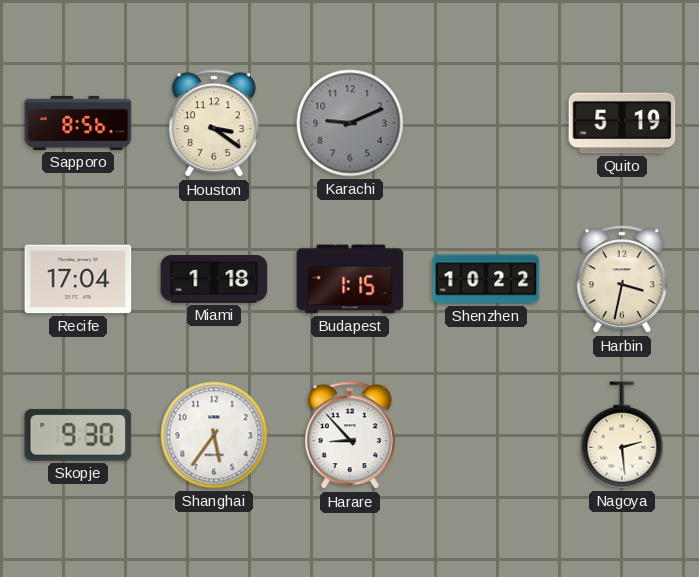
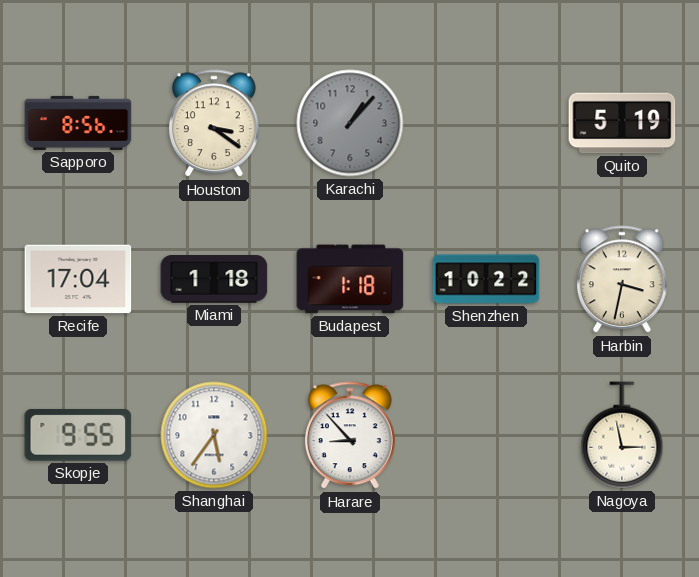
Karachi: 9:11 -> 1:07 (350, 123)
Budapest: 1:15 -> 1:18 (350, 279)
Skopje: 9:30 -> 9:55 (78, 435)
Nagoya: 2:29 -> 2:58 (622, 435)
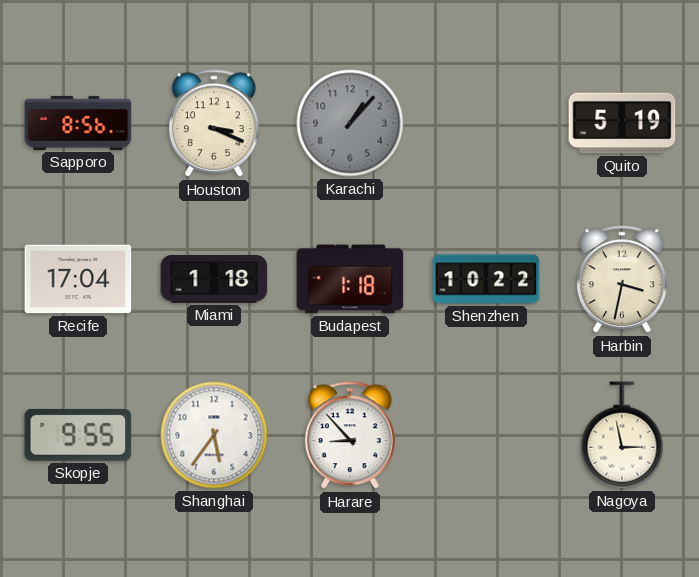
Houston: 3:21 -> 3:19 (214, 124)
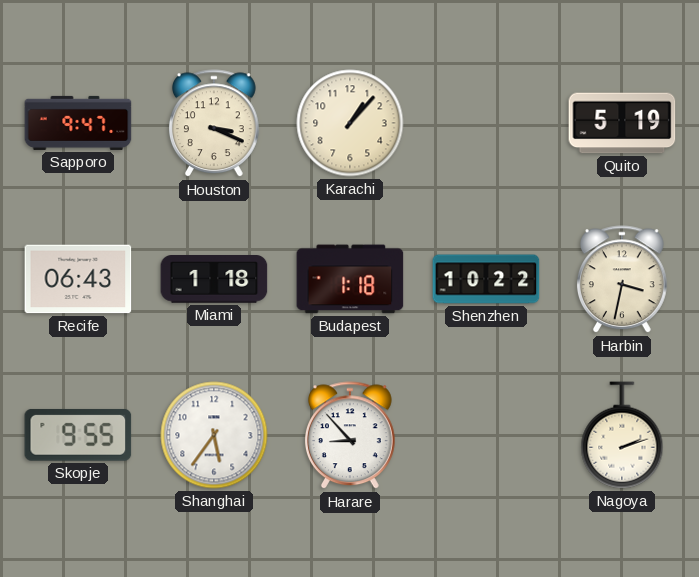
Sapporo: 8:56 -> 9:47 (78, 123)
Karachi dial: grey -> cream (350, 123)
Recife: 17:04 -> 06:43 (78, 279)
Nagoya: 2:58 -> 2:12 (622, 435)
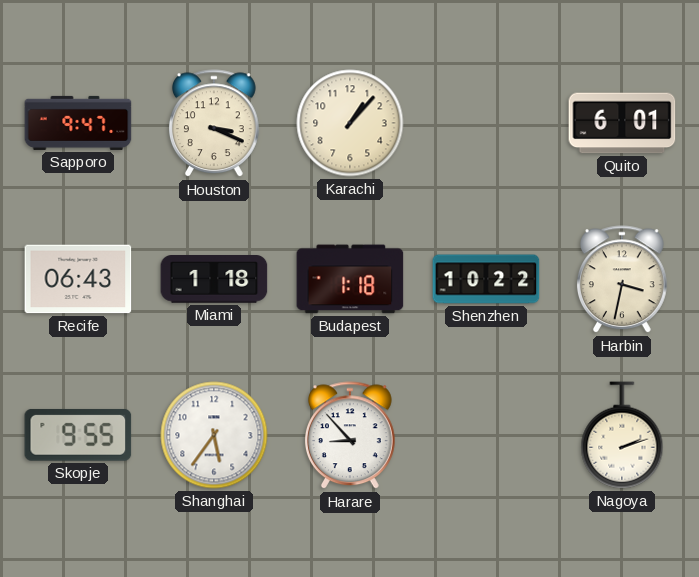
Quito: 5:19 -> 6:01 (622, 123)
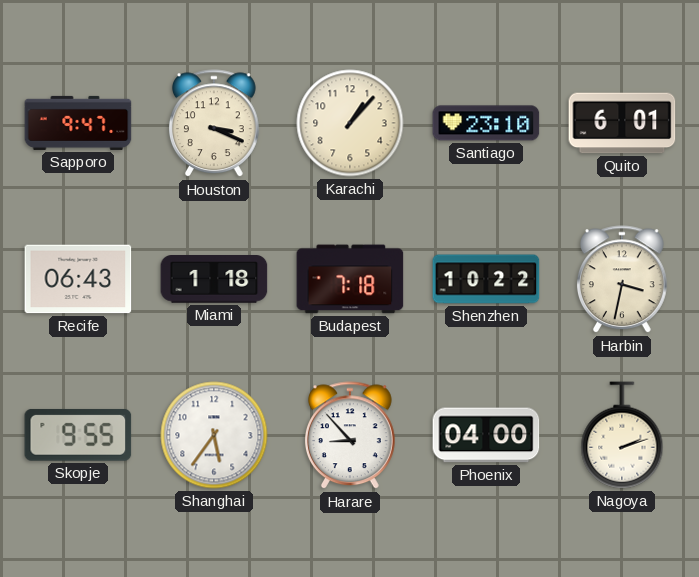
Santiago: none -> 23:10 (486, 123)
Budapest: 1:18 -> 7:18 (350, 279)
Phoenix: none -> 04:00 (486, 435)
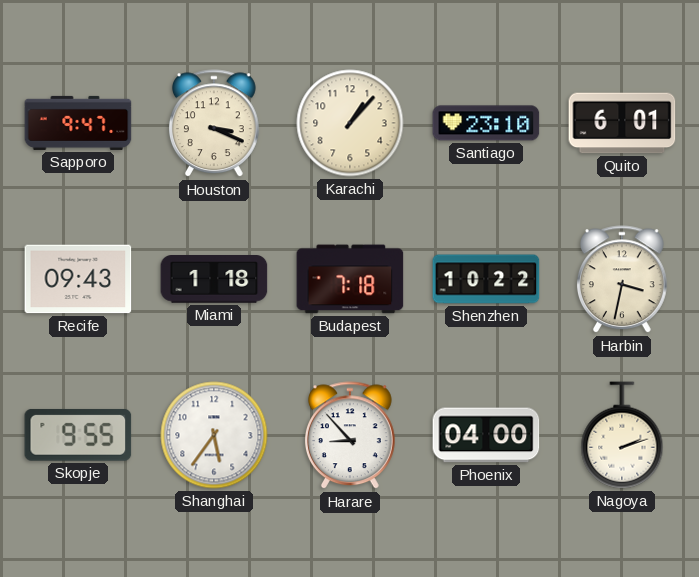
Recife: 06:43 -> 09:43 (78, 279)
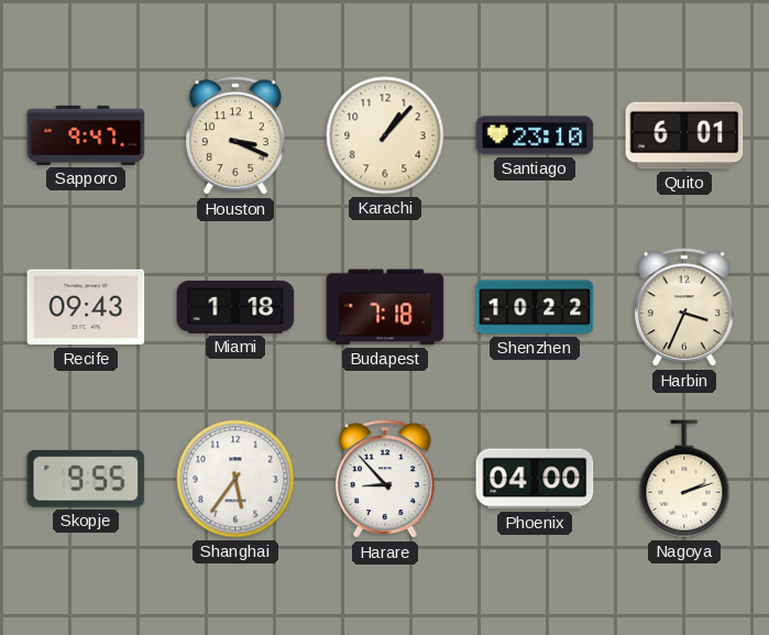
Harbin: 3:32 -> 3:34 (684, 308)
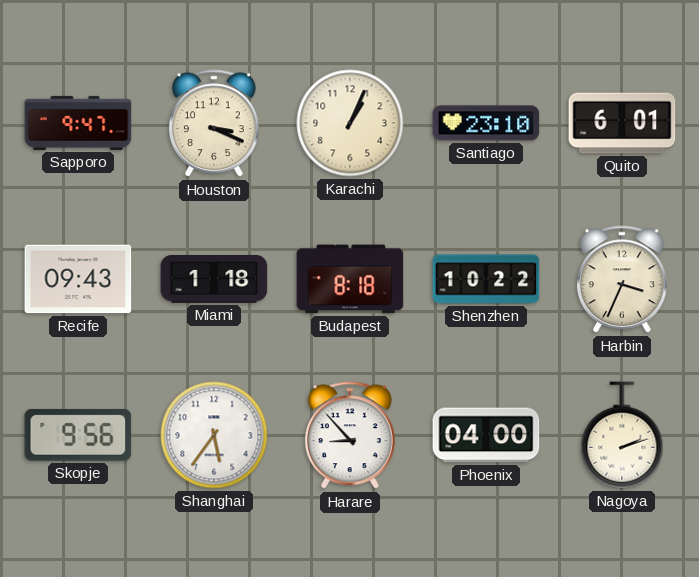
Karachi: 1:07 -> 1:04 (350, 123)
Budapest: 7:18 -> 8:18 (350, 279)
Skopje: 9:55 -> 9:56 (78, 435)
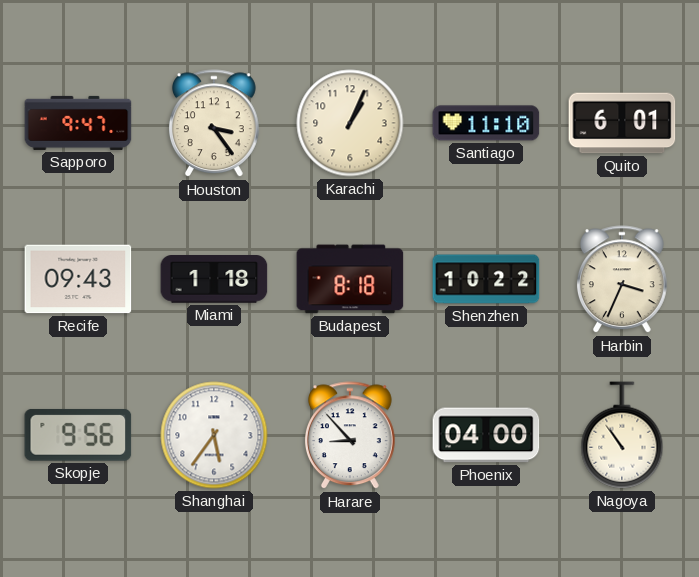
Houston: 3:19 -> 3:24 (214, 124)
Santiago: 23:10 -> 11:10 (486, 123)
Nagoya: 2:12 -> 10:54 (622, 435)
